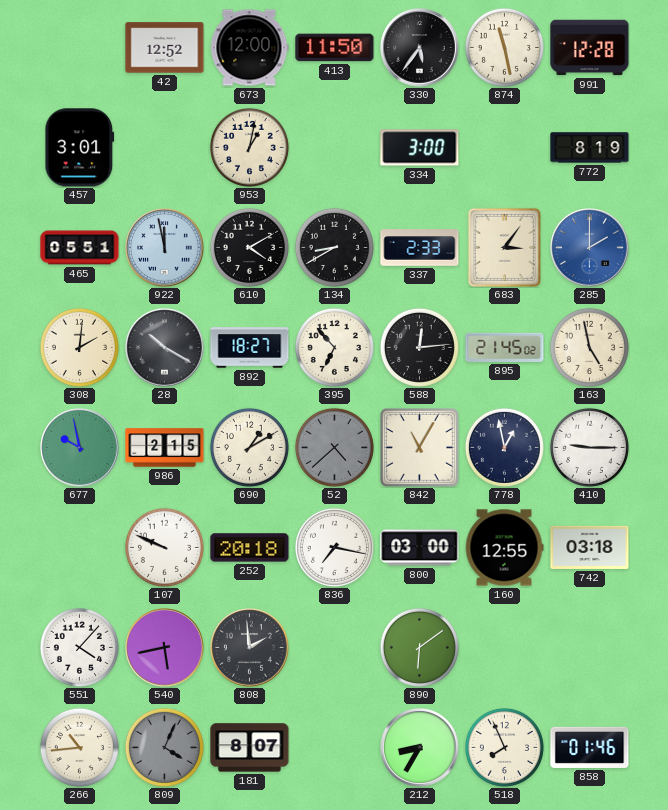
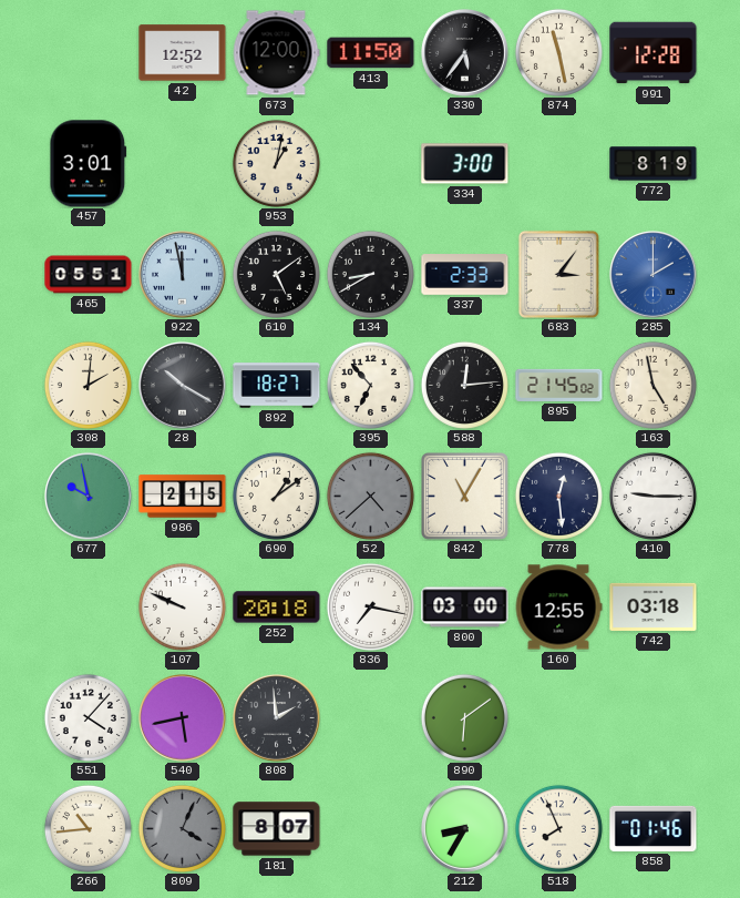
610: 4:10 -> 5:09 (276, 274)
690: 1:10 -> 1:09 (276, 496)
778: 12:58 -> 12:29 (558, 496)
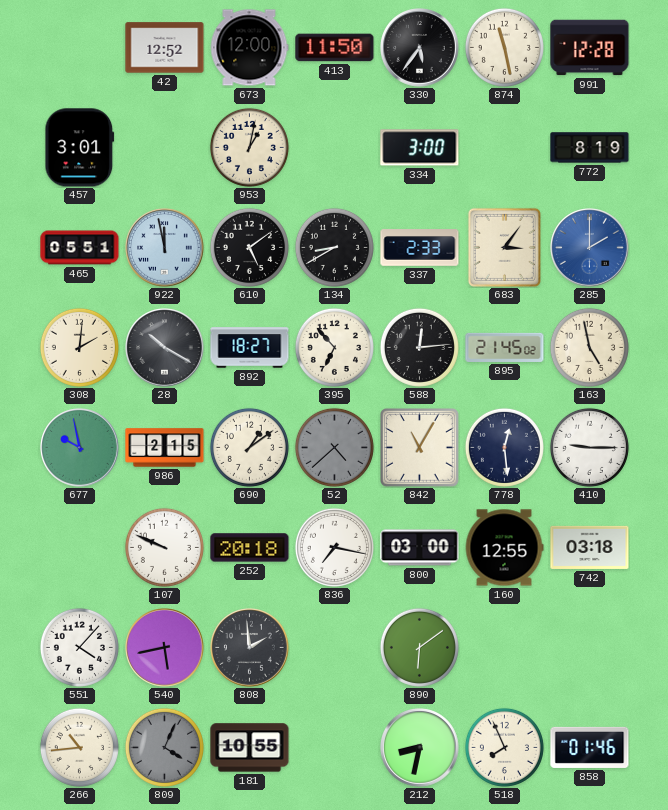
181: 8:07 -> 10:55 (250, 748)
212: 8:35 -> 8:32 (420, 748)
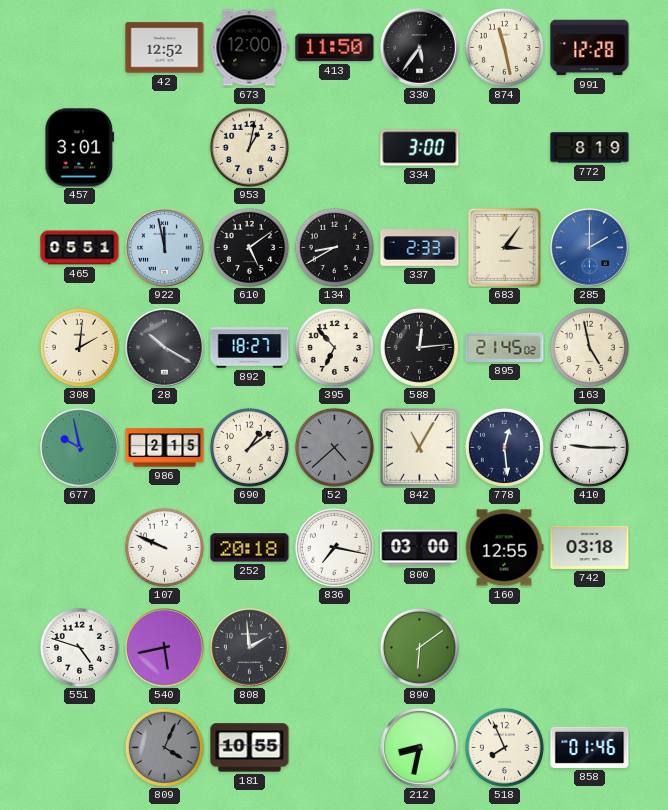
551: 4:07 -> 4:48 (79, 647)
266: 10:44 -> none (79, 747)
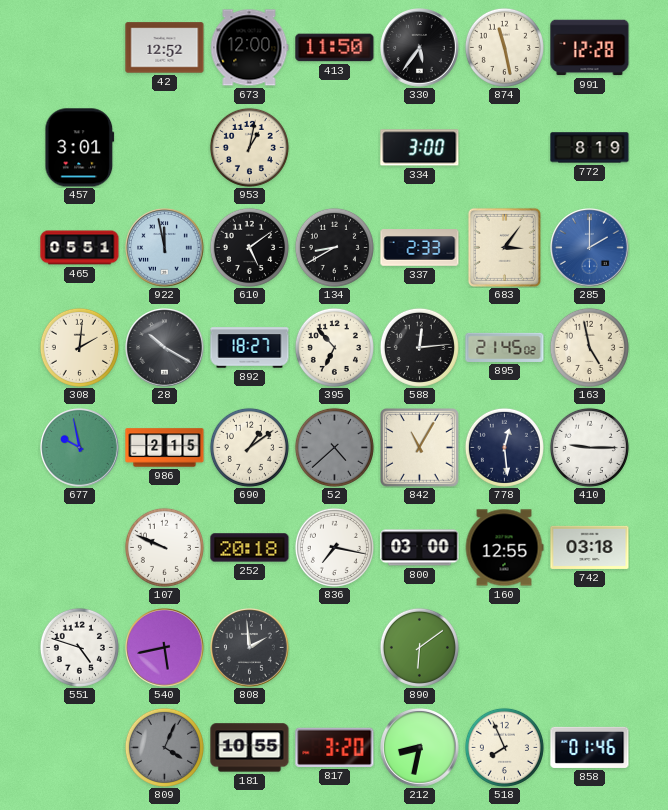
817: none -> 3:20 (335, 747)
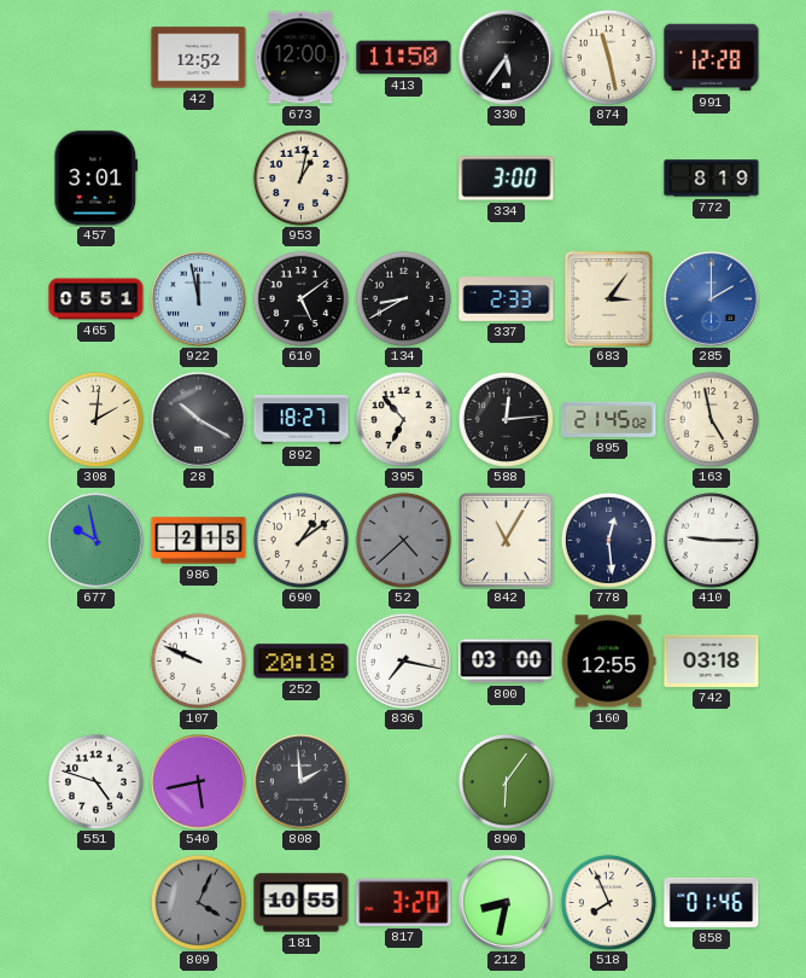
890: 6:09 -> 6:06 (506, 781)
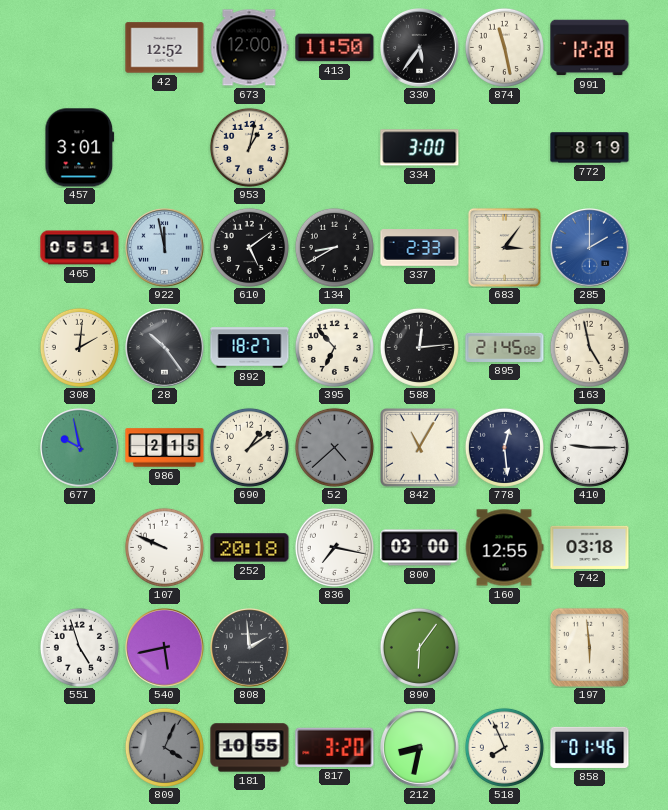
28: 10:20 -> 10:24 (165, 348)
551: 4:48 -> 4:57 (79, 647)
197: none -> 5:59 (589, 647)
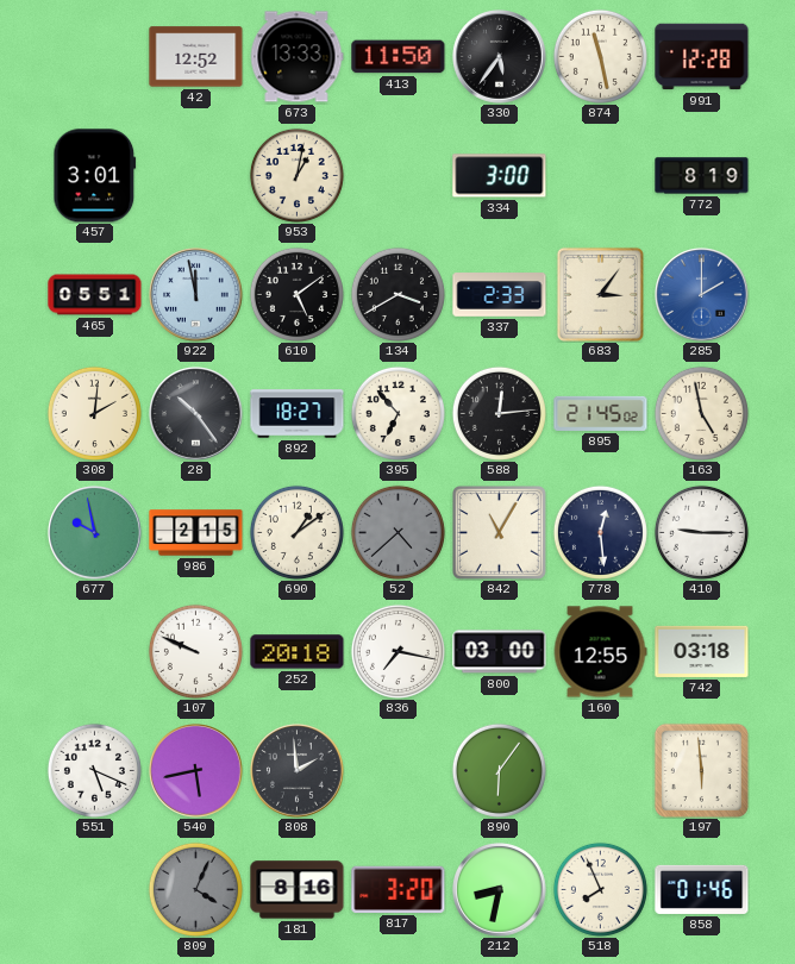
673: 12:00 -> 13:33 (296, 57)
134: 8:40 -> 3:40 (397, 294)
551: 4:57 -> 5:19 (94, 770)
181: 10:55 -> 8:16 (298, 890)
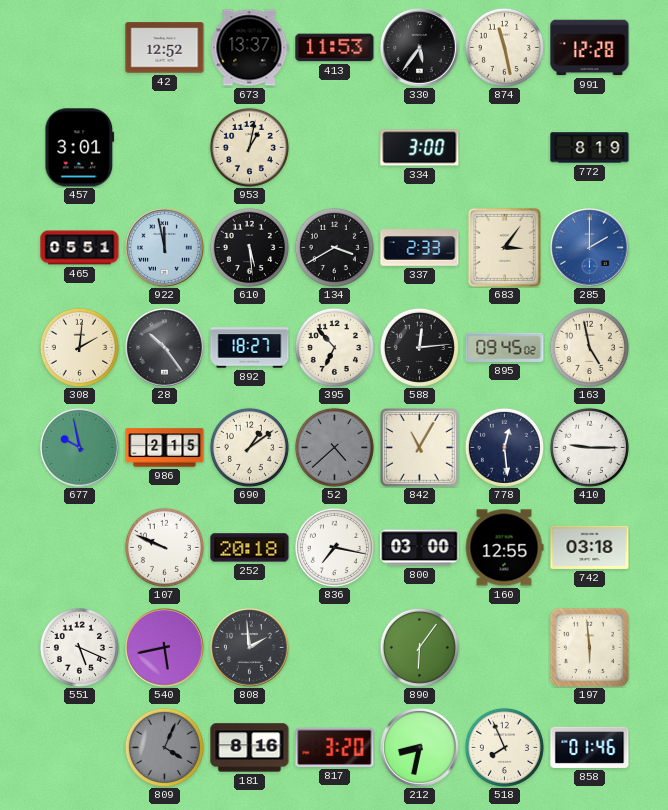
673: 13:33 -> 13:37 (249, 48)
413: 11:50 -> 11:53 (335, 48)
610: 5:09 -> 5:29 (249, 247)
895: 21:45 -> 09:45 (505, 347)
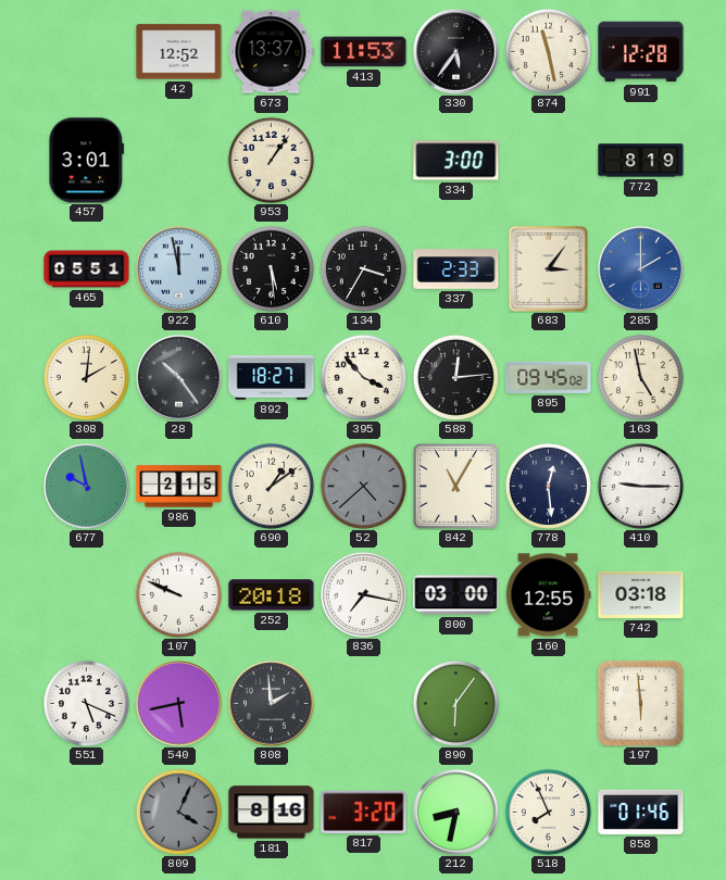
953: 1:02 -> 1:06 (271, 160)
134: 3:40 -> 3:35 (363, 268)
395: 6:53 -> 3:53 (363, 377)
